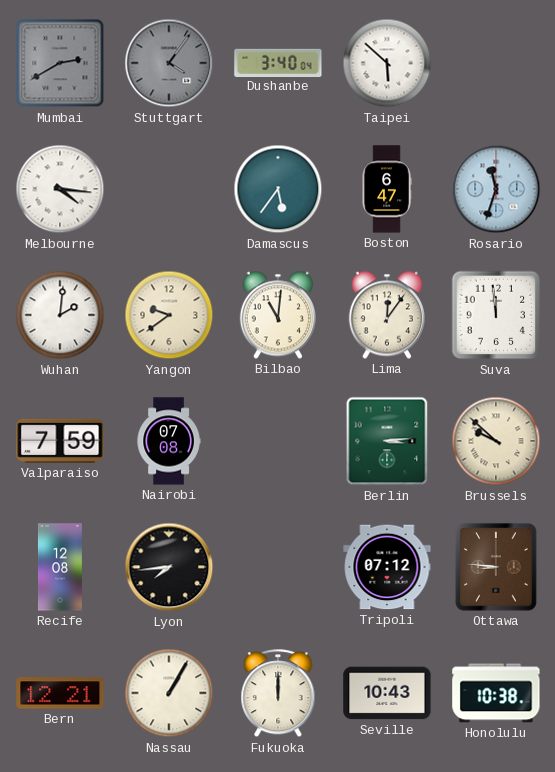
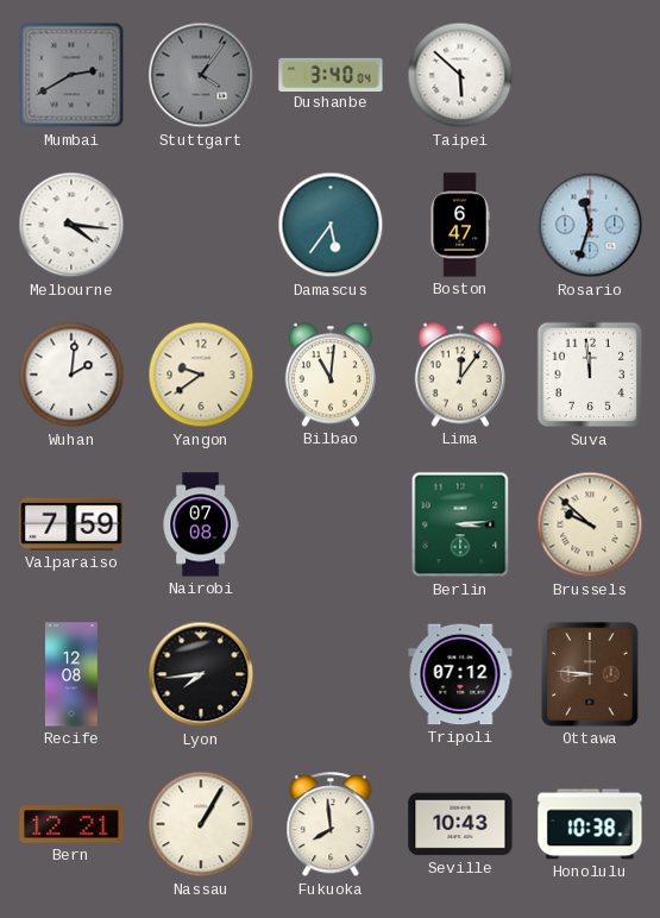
Fukuoka: 12:00 -> 7:59 (331, 825)
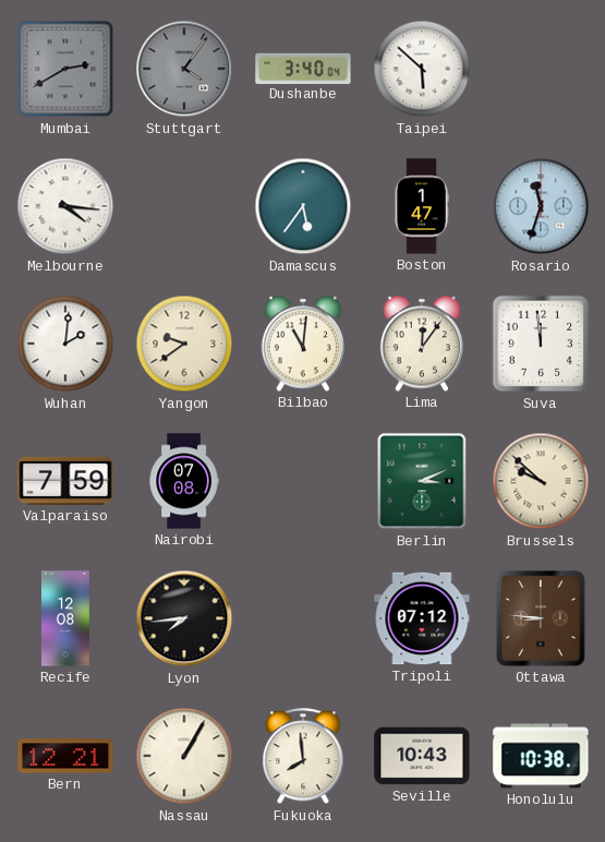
Boston: 6:47 -> 1:47 (422, 206)
Berlin: 3:14 -> 3:11 (422, 481)
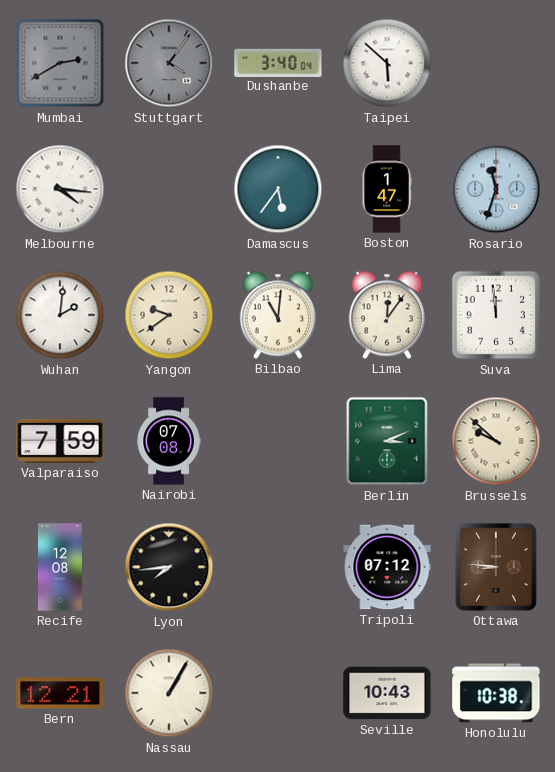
Fukuoka: 7:59 -> none (303, 757)
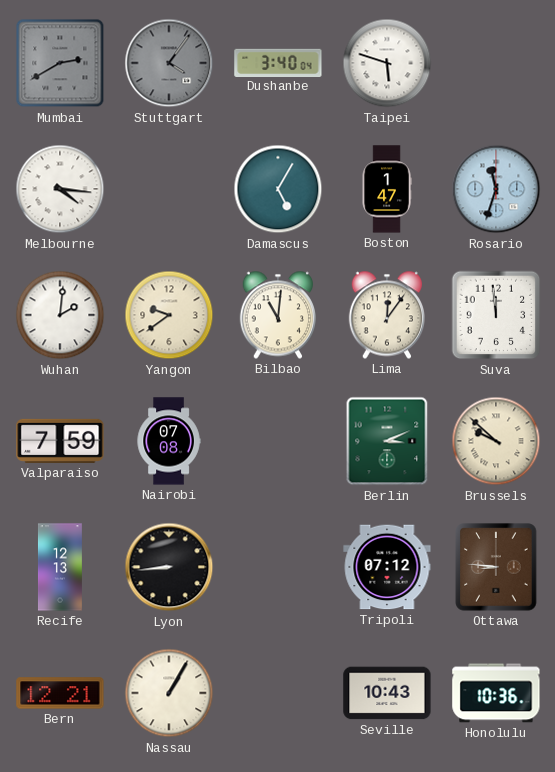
Taipei: 5:52 -> 5:48 (387, 63)
Damascus: 5:36 -> 5:05 (278, 189)
Recife: 12:08 -> 12:13 (60, 567)
Lyon: 7:44 -> 8:44 (169, 567)
Honolulu: 10:38 -> 10:36 (496, 693)
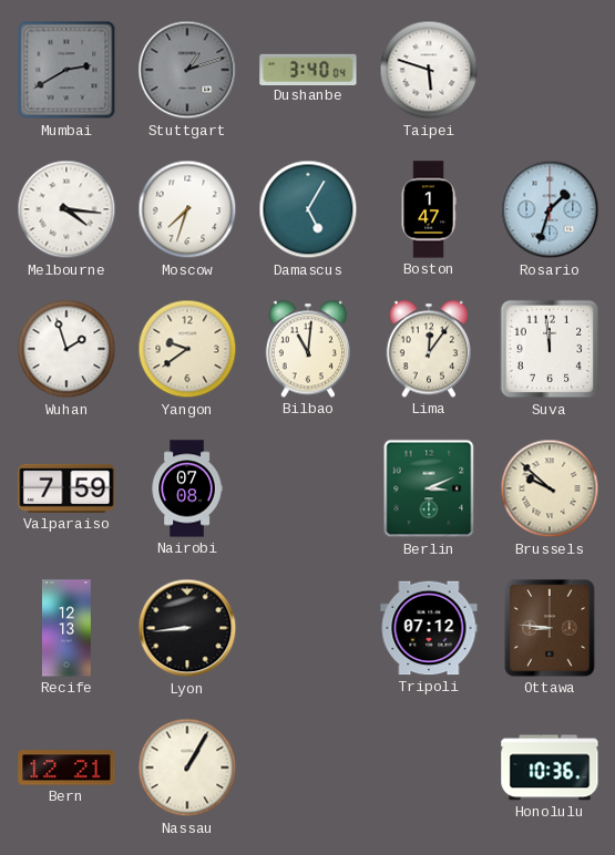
Stuttgart: 4:06 -> 1:12 (187, 70)
Moscow: none -> 7:33 (187, 209)
Rosario: 11:33 -> 1:33 (550, 209)
Wuhan: 2:01 -> 1:57 (66, 349)
Seville: 10:43 -> none (387, 693)
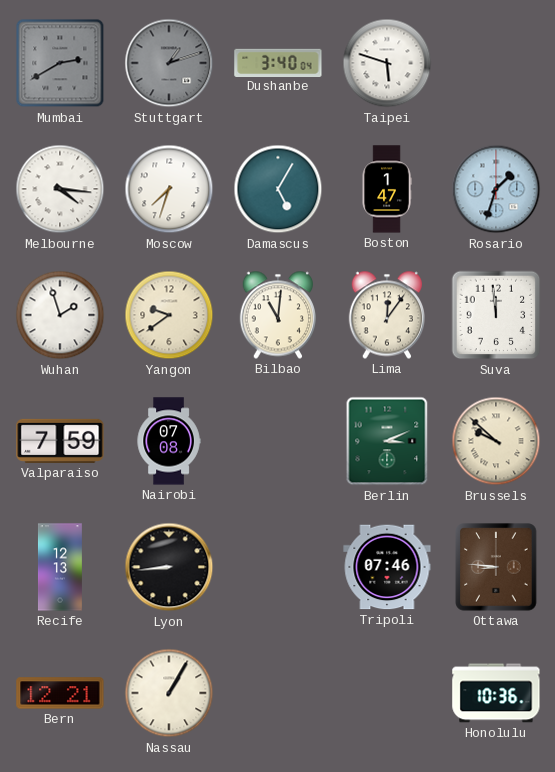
Tripoli: 07:12 -> 07:46 (387, 567)
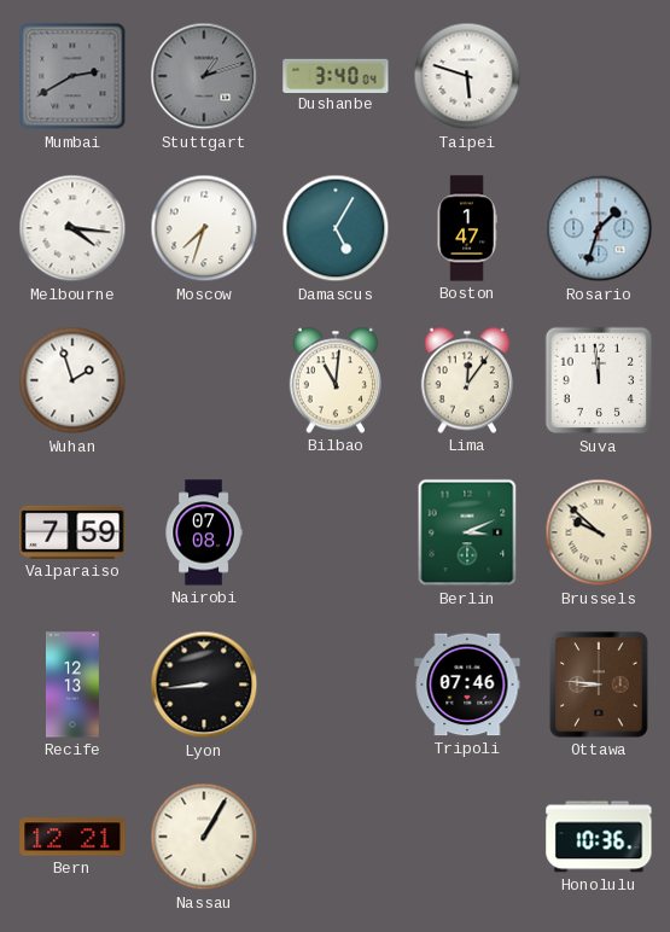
Yangon: 9:39 -> none (169, 315)
